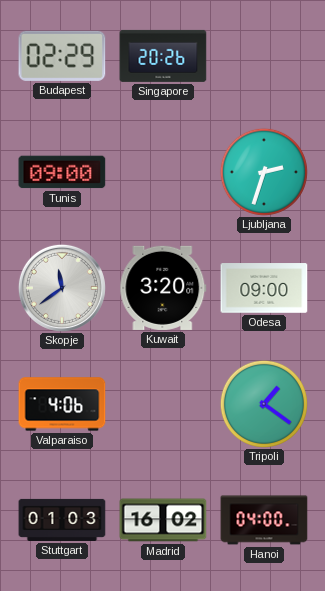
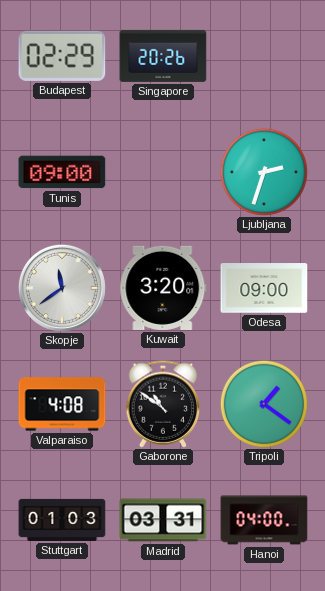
Valparaiso: 4:06 -> 4:08 (62, 404)
Gaborone: none -> 10:51 (163, 404)
Madrid: 16:02 -> 03:31 (163, 520)
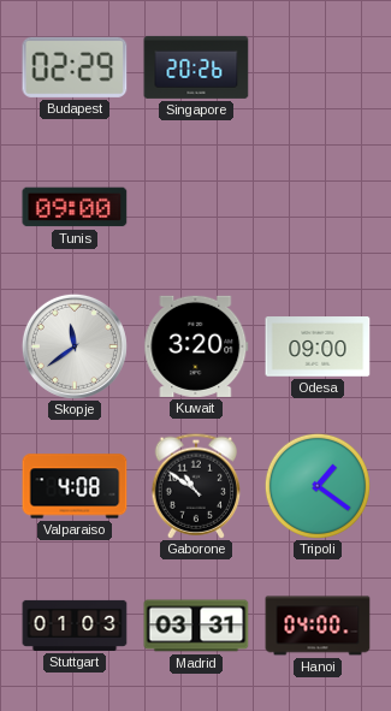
Ljubljana: 2:33 -> none (264, 172)
